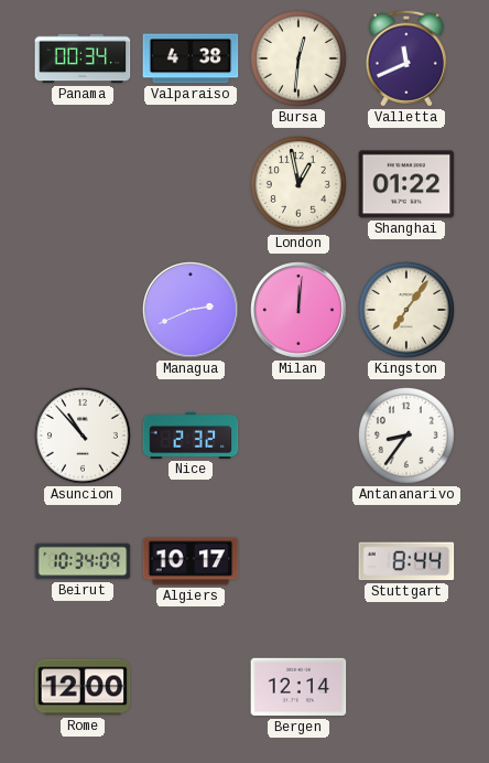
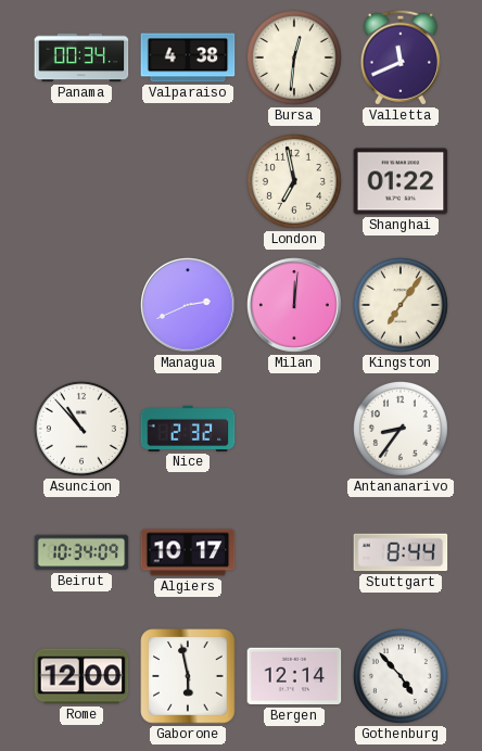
London: 12:58 -> 6:58 (294, 181)
Gaborone: none -> 5:58 (188, 676)
Gothenburg: none -> 4:53 (401, 676)
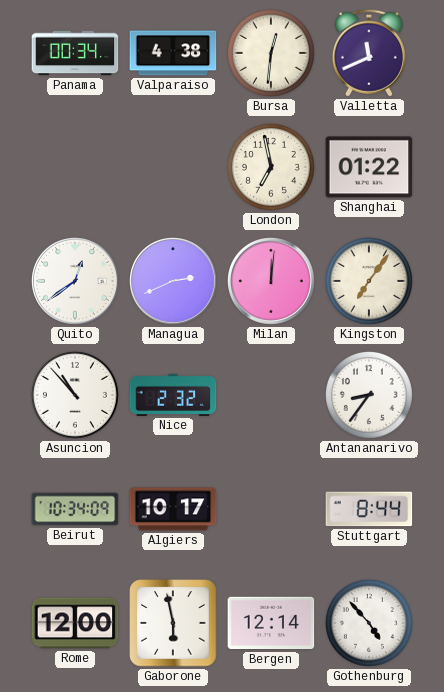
Quito: none -> 12:39 (76, 282)
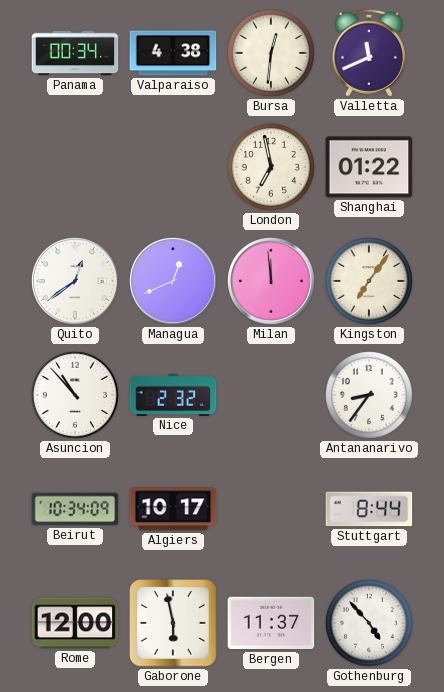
Managua: 2:41 -> 12:41 (174, 282)
Milan: 12:01 -> 11:59 (272, 282)
Bergen: 12:14 -> 11:37 (271, 623)
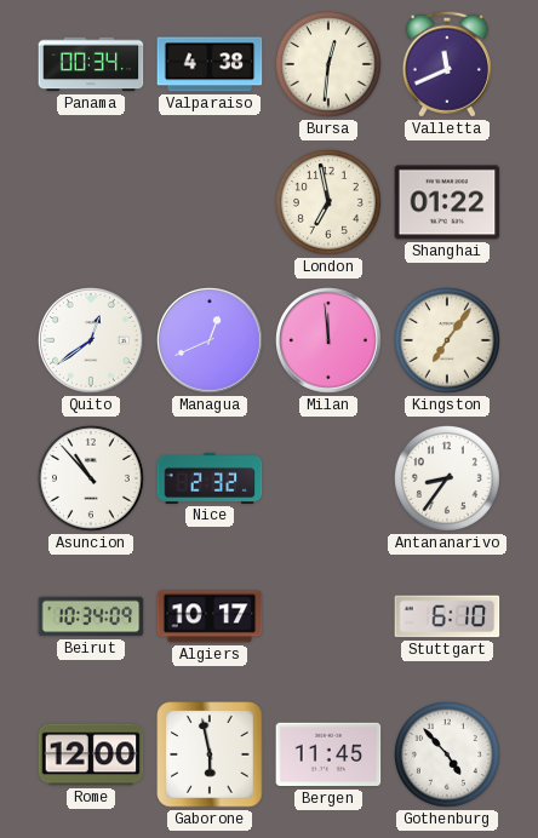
Stuttgart: 8:44 -> 6:10 (447, 616)
Bergen: 11:37 -> 11:45 (328, 754)
